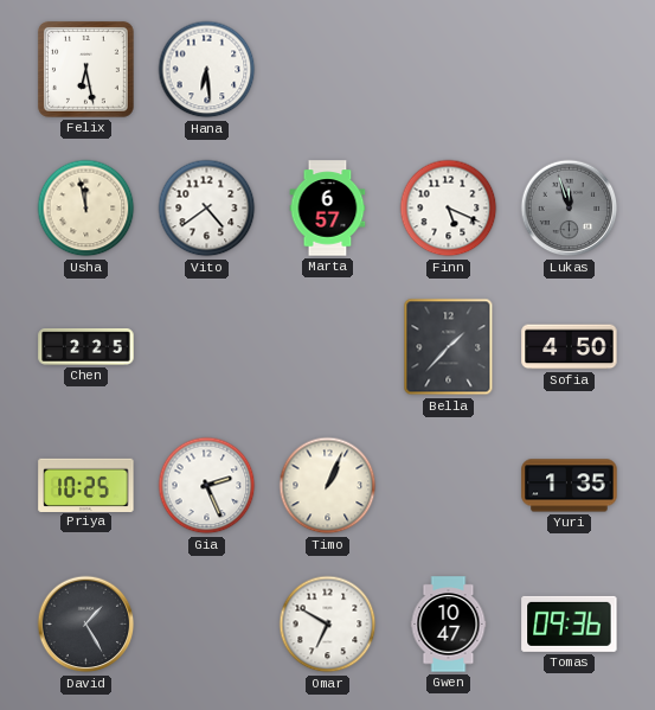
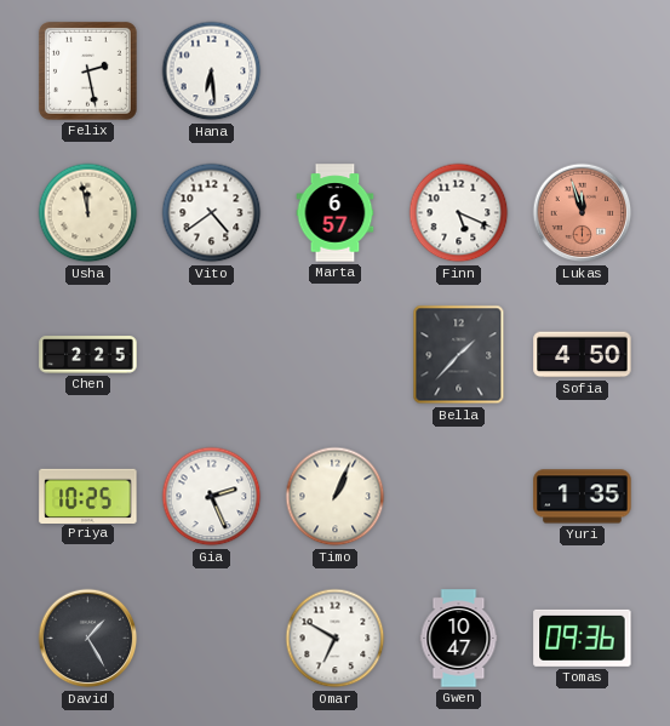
Felix: 6:28 -> 2:28 (87, 70)
Lukas dial: grey -> salmon (583, 213)
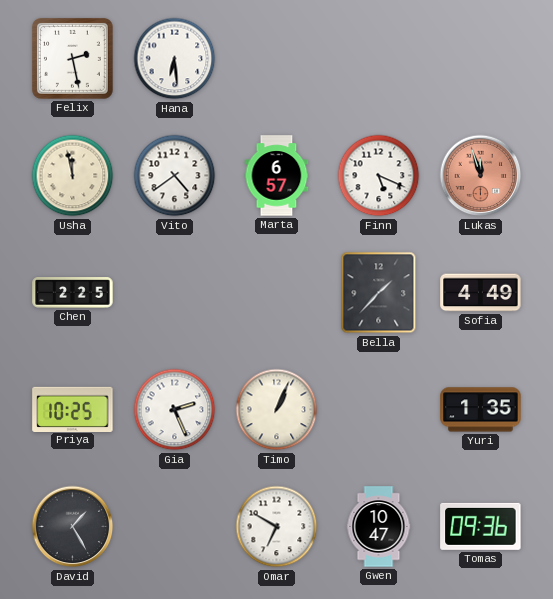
Sofia: 4:50 -> 4:49 (481, 293)
